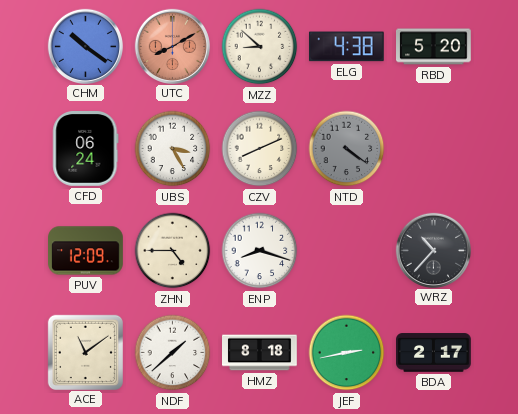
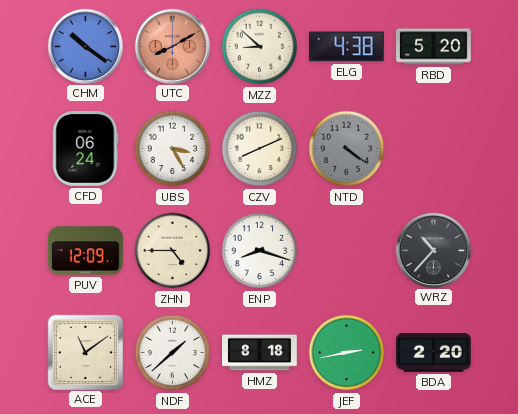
BDA: 2:17 -> 2:20 (434, 353)
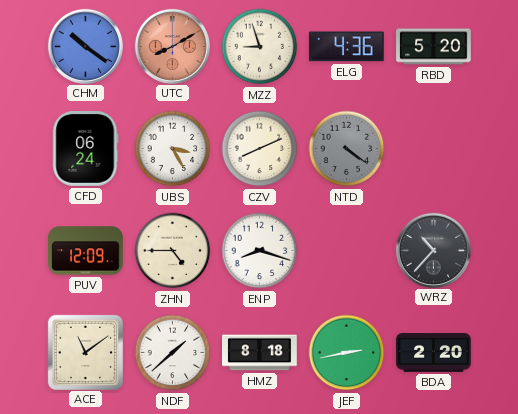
MZZ: 8:52 -> 8:57 (260, 47)
ELG: 4:38 -> 4:36 (346, 47)
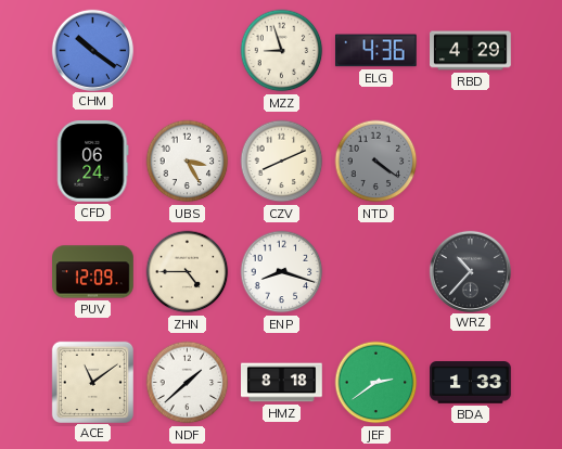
UTC: 8:10 -> none (172, 46)
RBD: 5:20 -> 4:29 (471, 51)
JEF: 2:43 -> 2:39 (376, 383)
BDA: 2:20 -> 1:33 (471, 383)
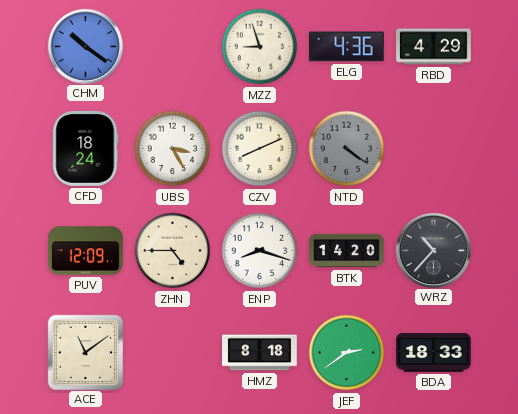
CFD: 06:24 -> 18:24 (86, 149)
BTK: none -> 14:20 (347, 251)
NDF: 1:38 -> none (188, 383)
BDA: 1:33 -> 18:33 (434, 353)
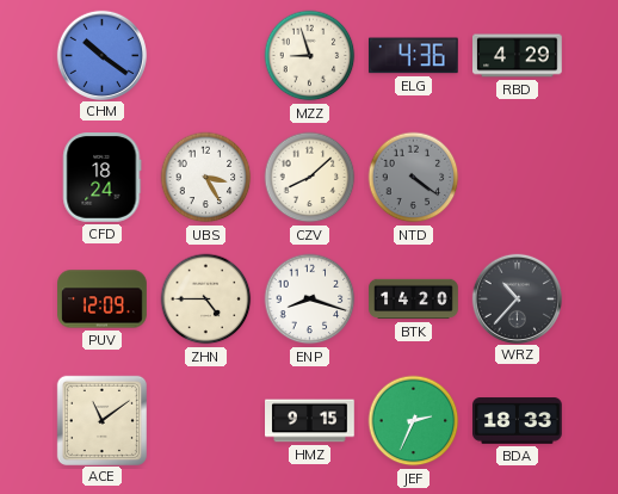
CZV: 8:11 -> 8:08 (310, 178)
HMZ: 8:18 -> 9:15 (310, 421)
JEF: 2:39 -> 2:34 (414, 421)
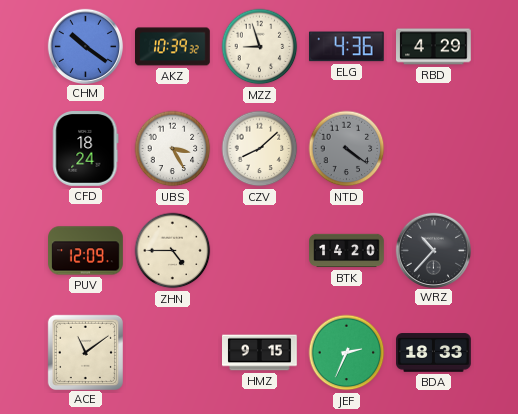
AKZ: none -> 10:39 (173, 47)
ENP: 8:18 -> none (310, 300)
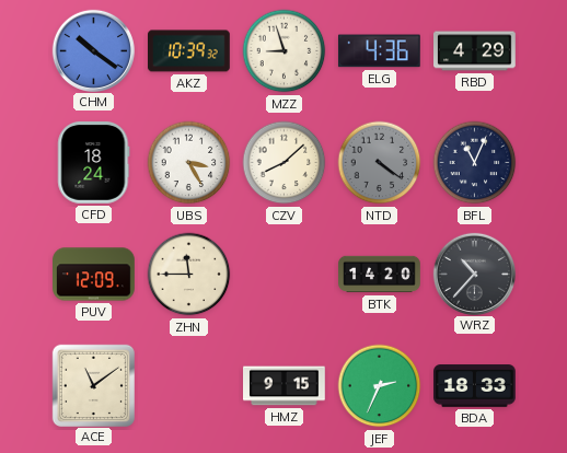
BFL: none -> 11:04 (475, 163)
ZHN: 4:45 -> 11:45 (189, 275)
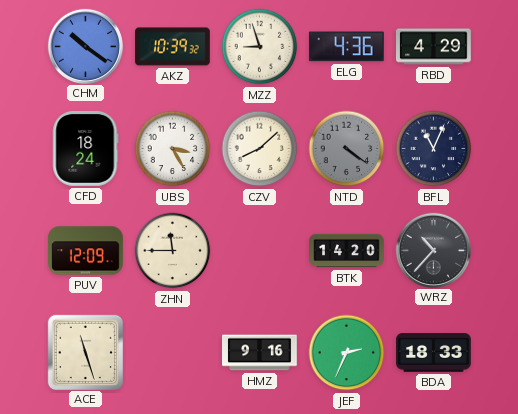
ACE: 11:09 -> 11:27 (85, 352)
HMZ: 9:15 -> 9:16 (260, 353)
